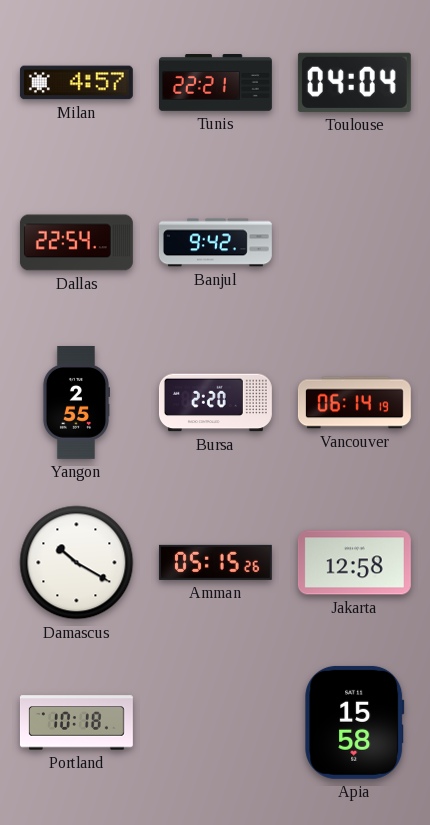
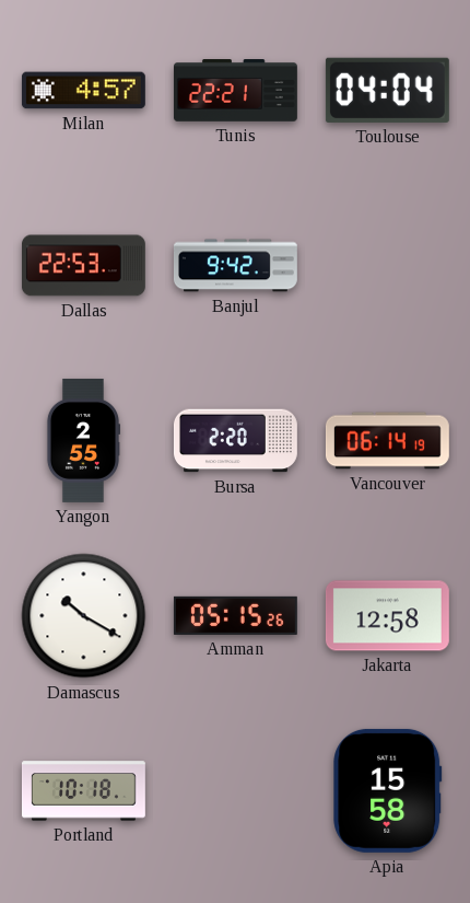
Dallas: 22:54 -> 22:53 (83, 266)
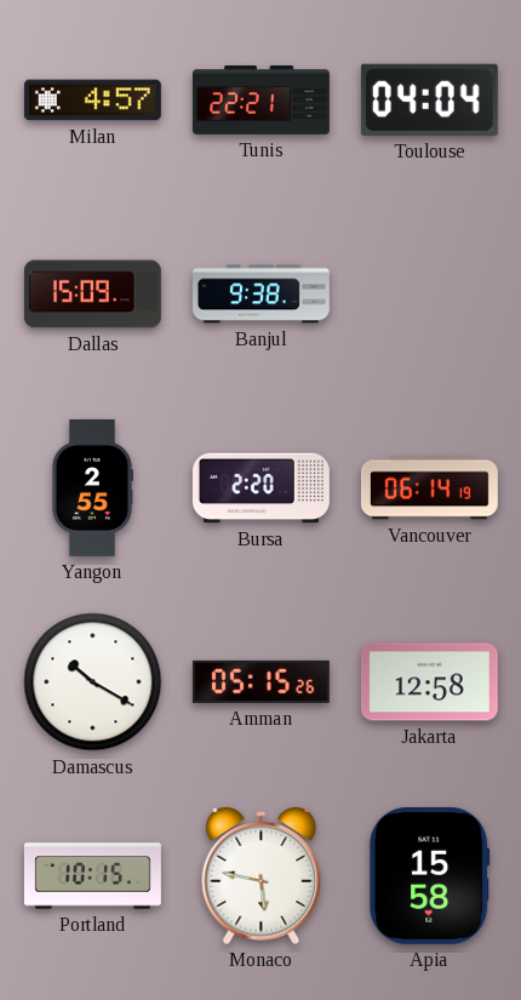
Dallas: 22:53 -> 15:09 (92, 295)
Banjul: 9:42 -> 9:38 (260, 295)
Portland: 10:18 -> 10:15 (92, 876)
Monaco: none -> 5:47 (262, 875)
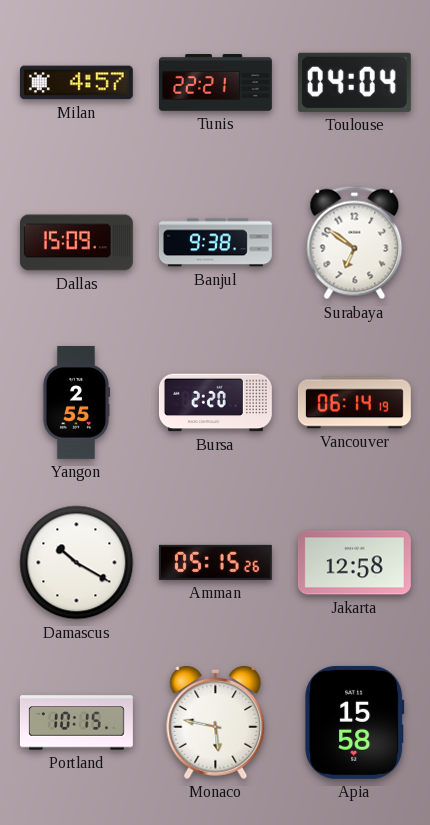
Surabaya: none -> 6:51 (355, 243)
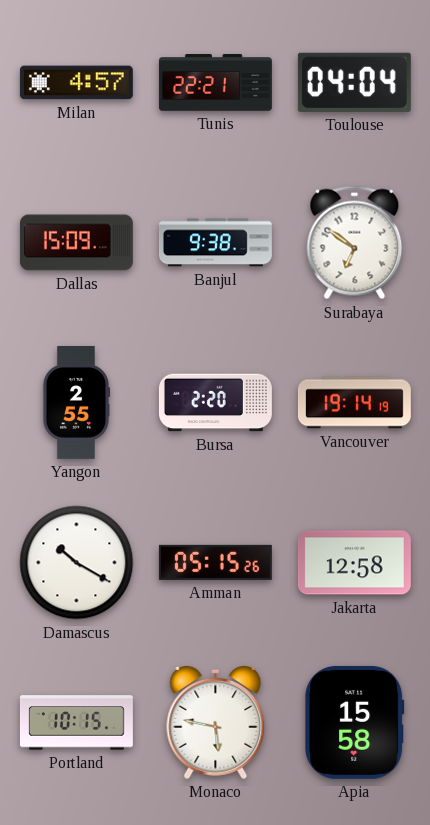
Vancouver: 06:14 -> 19:14 (354, 403)
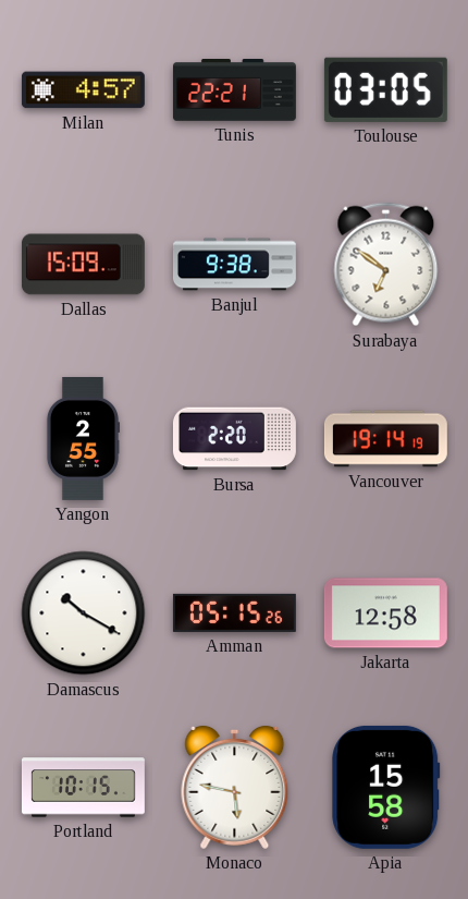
Toulouse: 04:04 -> 03:05 (385, 89)
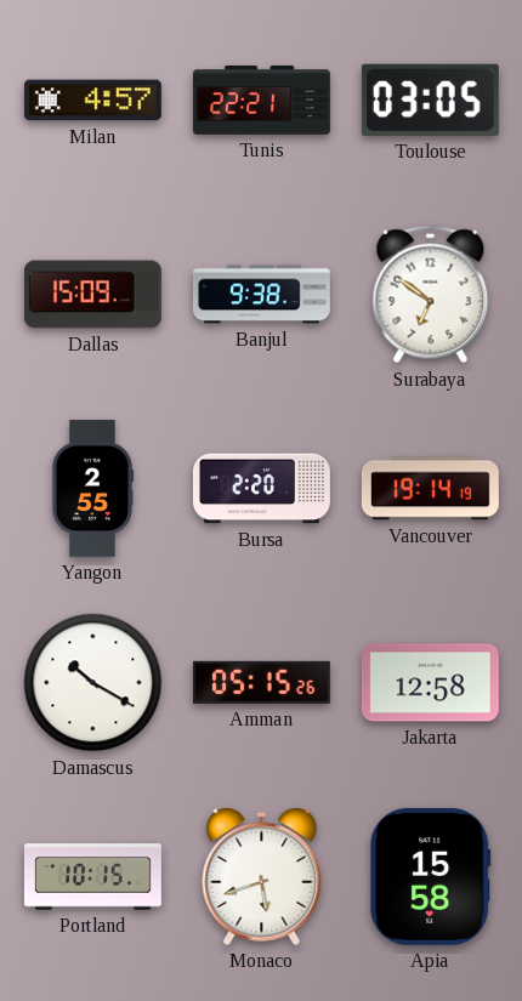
Monaco: 5:47 -> 5:42 (262, 876)
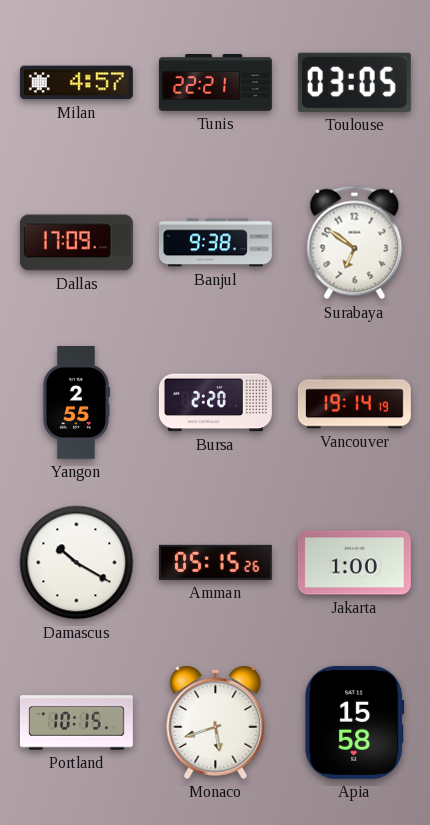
Dallas: 15:09 -> 17:09 (76, 243)
Jakarta: 12:58 -> 1:00 (354, 563)
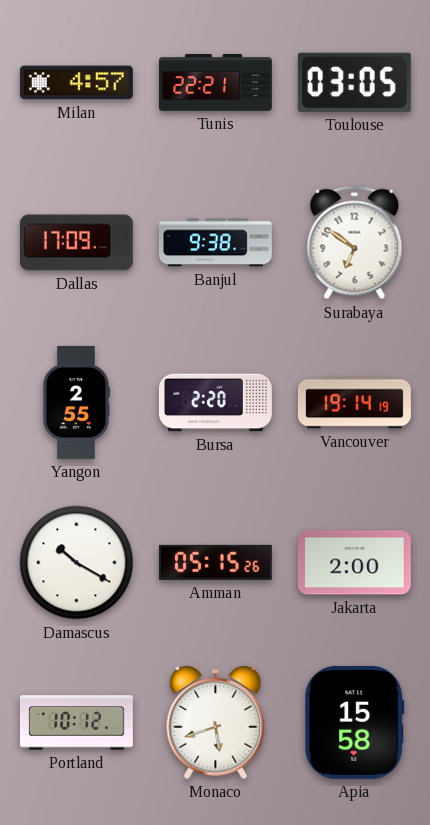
Jakarta: 1:00 -> 2:00 (354, 563)
Portland: 10:15 -> 10:12 (76, 723)
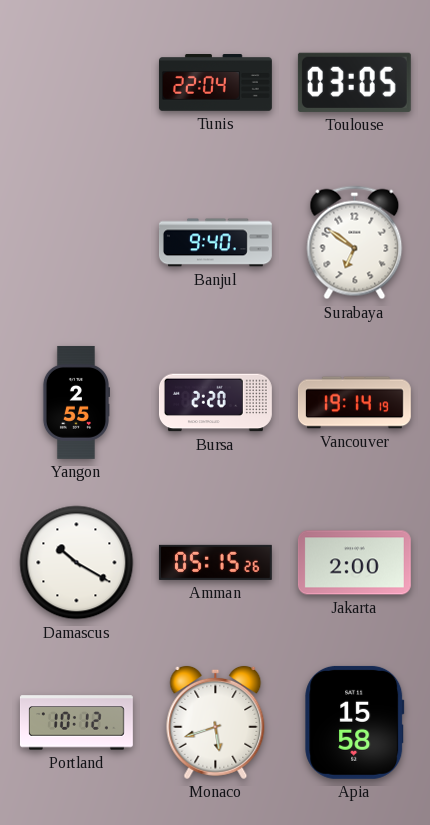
Milan: 4:57 -> none (76, 83)
Tunis: 22:21 -> 22:04 (215, 83)
Dallas: 17:09 -> none (76, 243)
Banjul: 9:38 -> 9:40 (215, 243)
